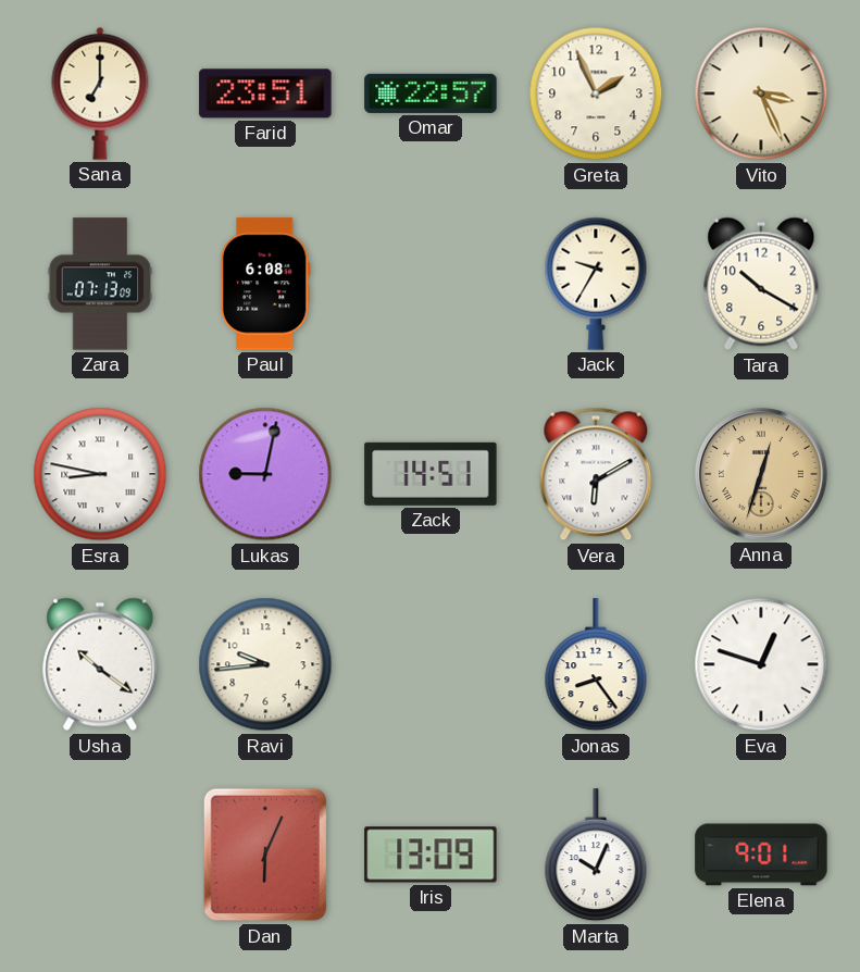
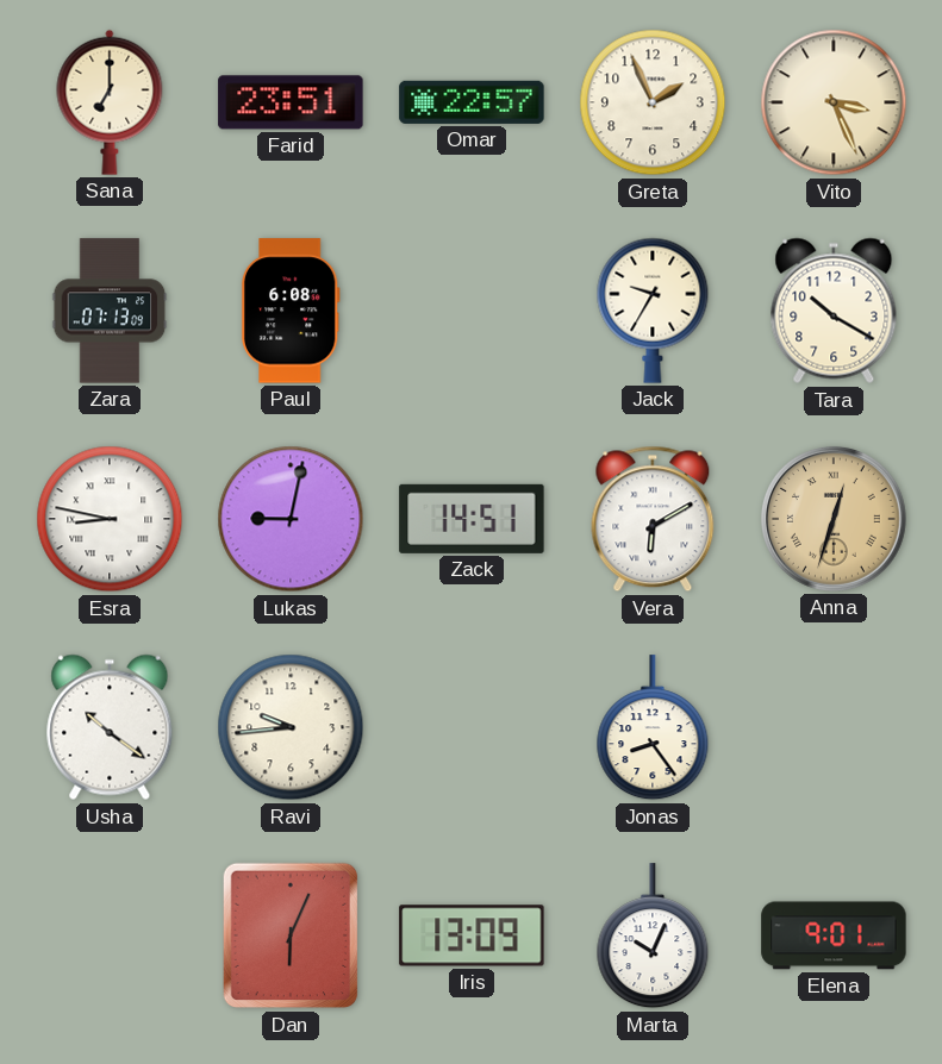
Eva: 12:48 -> none (761, 664)
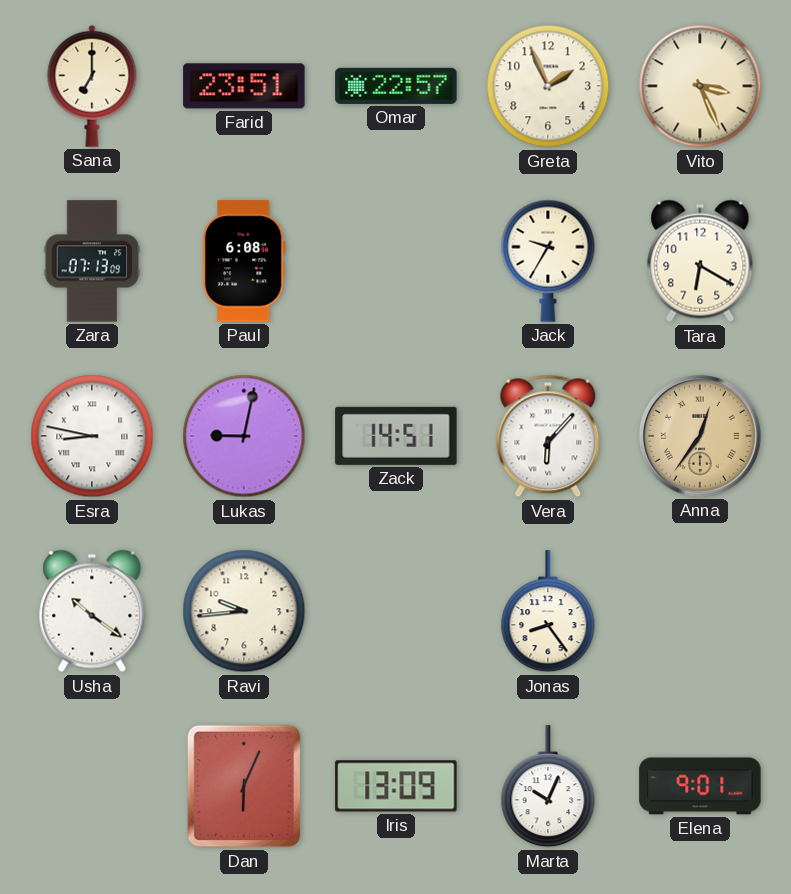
Tara: 10:20 -> 6:20 (700, 261)
Vera: 6:10 -> 6:07 (548, 436)
Anna: 12:33 -> 12:36 (700, 436)
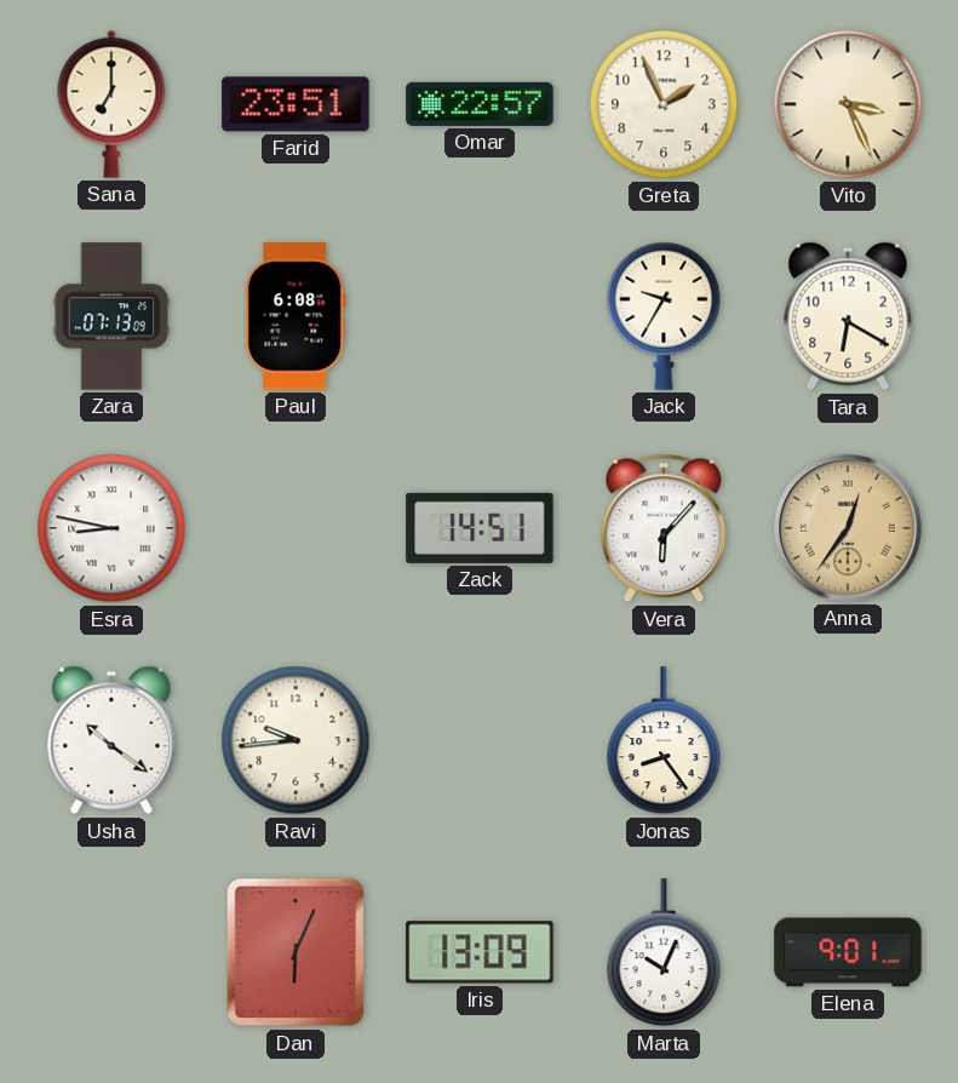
Lukas: 9:02 -> none (244, 436)
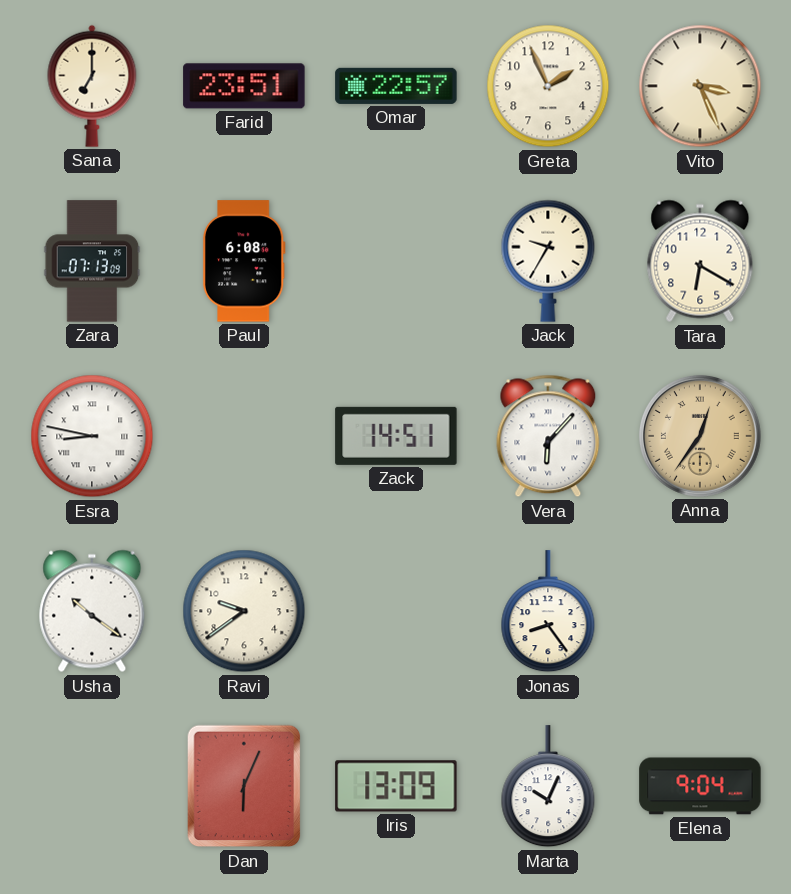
Ravi: 9:44 -> 9:39 (244, 611)
Elena: 9:01 -> 9:04 (700, 786)
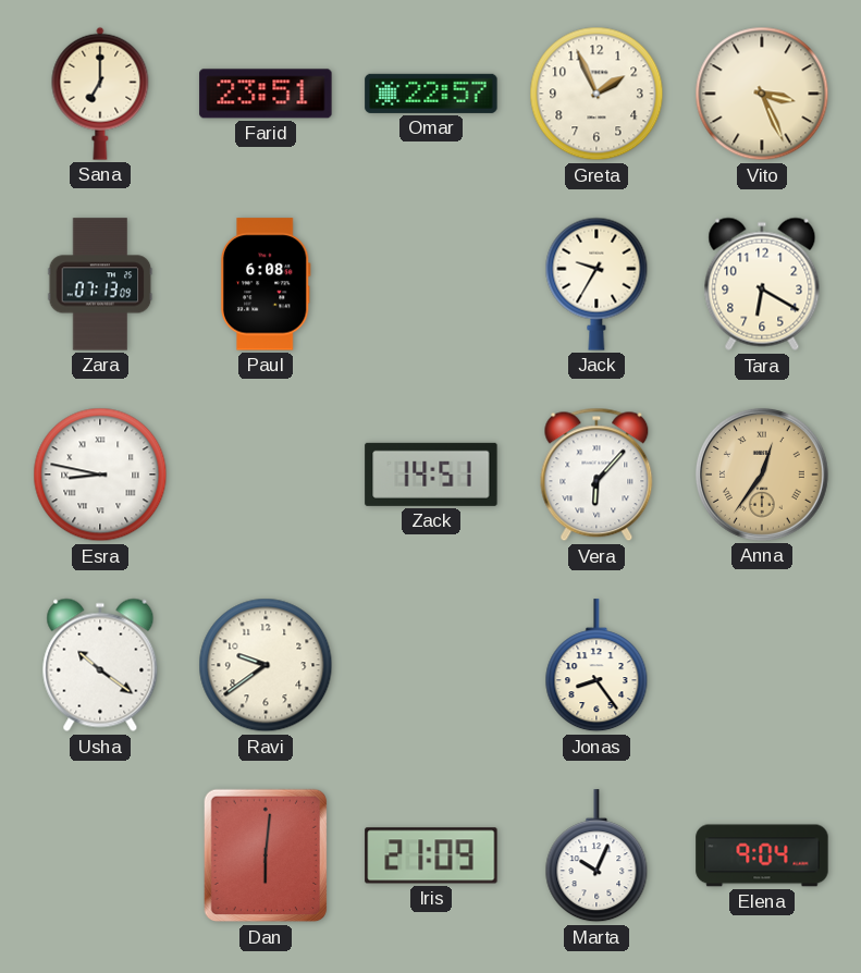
Dan: 6:04 -> 6:01 (266, 855)
Iris: 13:09 -> 21:09 (431, 855)
